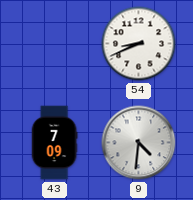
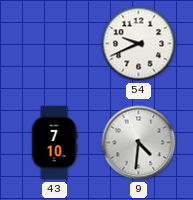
54: 8:41 -> 9:41 (139, 44)
43: 7:09 -> 7:10 (54, 143)
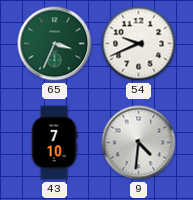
65: none -> 3:34 (55, 44)
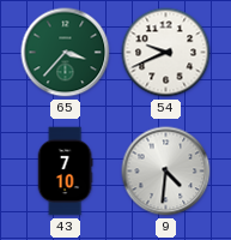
65: 3:34 -> 3:37 (66, 53)
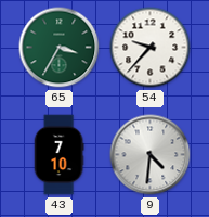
65: 3:37 -> 3:35 (60, 48)
54: 9:41 -> 9:37 (151, 48)
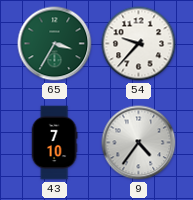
9: 4:31 -> 4:36 (139, 143)
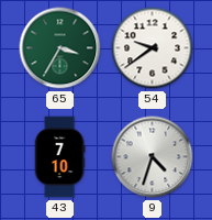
54: 9:37 -> 9:39 (153, 48)
9: 4:36 -> 4:33 (153, 157)
